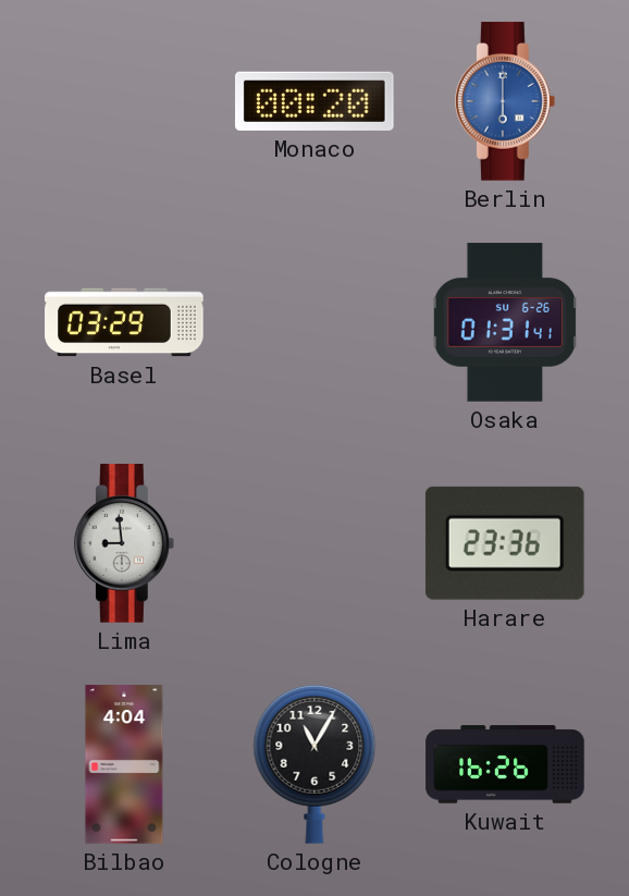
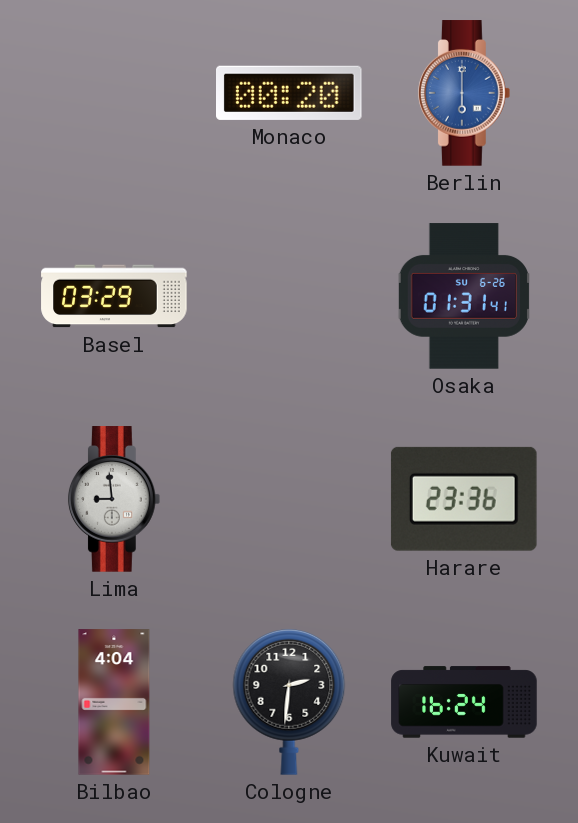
Cologne: 11:05 -> 2:31 (289, 702)
Kuwait: 16:26 -> 16:24 (464, 702)
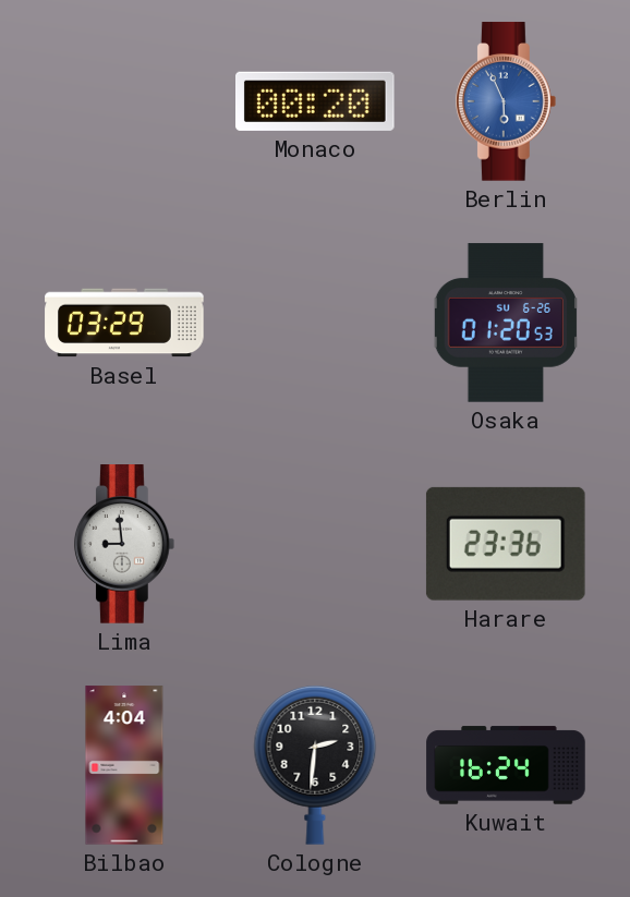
Berlin: 6:00 -> 5:56 (506, 101)
Osaka: 01:31 -> 01:20 (505, 323)
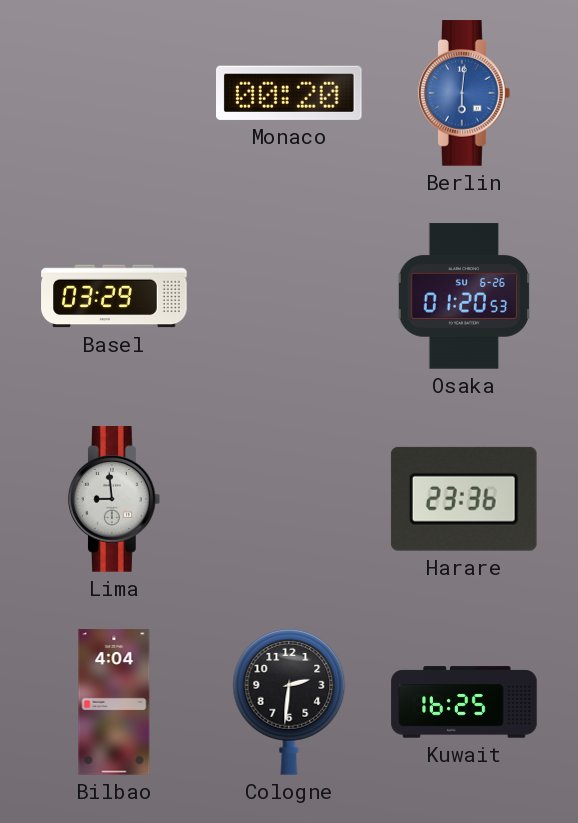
Berlin: 5:56 -> 6:01 (464, 93)
Kuwait: 16:24 -> 16:25 (464, 702)
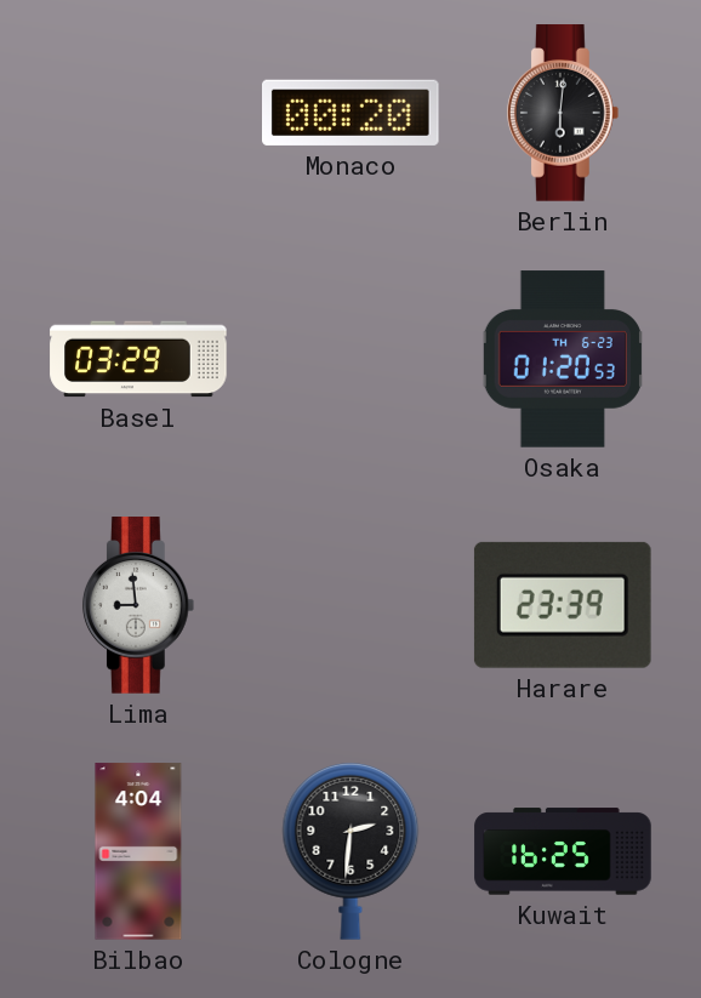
Berlin dial: blue -> black (563, 113)
Osaka date: SU 6-26 -> TH 6-23 (562, 359)
Harare: 23:36 -> 23:39 (563, 605)
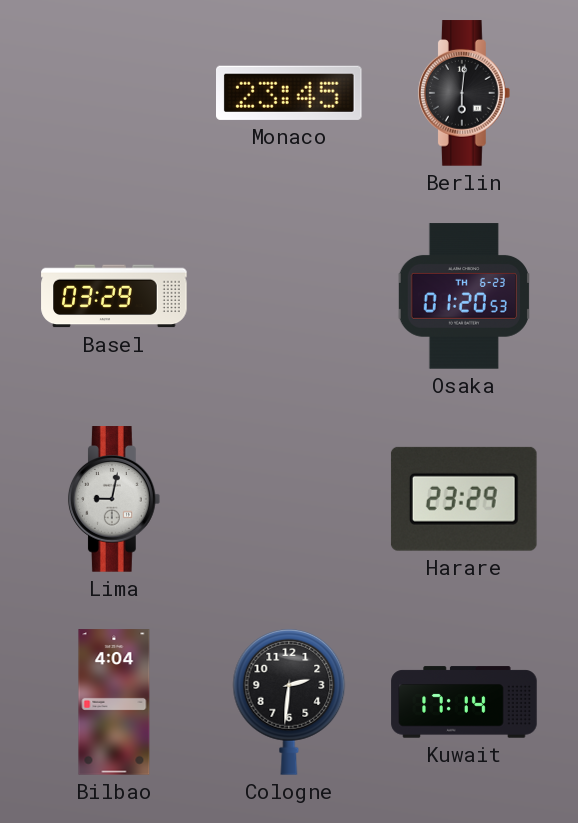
Monaco: 00:20 -> 23:45 (290, 93)
Lima: 8:59 -> 9:02 (114, 499)
Harare: 23:39 -> 23:29 (464, 499)
Kuwait: 16:25 -> 17:14 (464, 702)
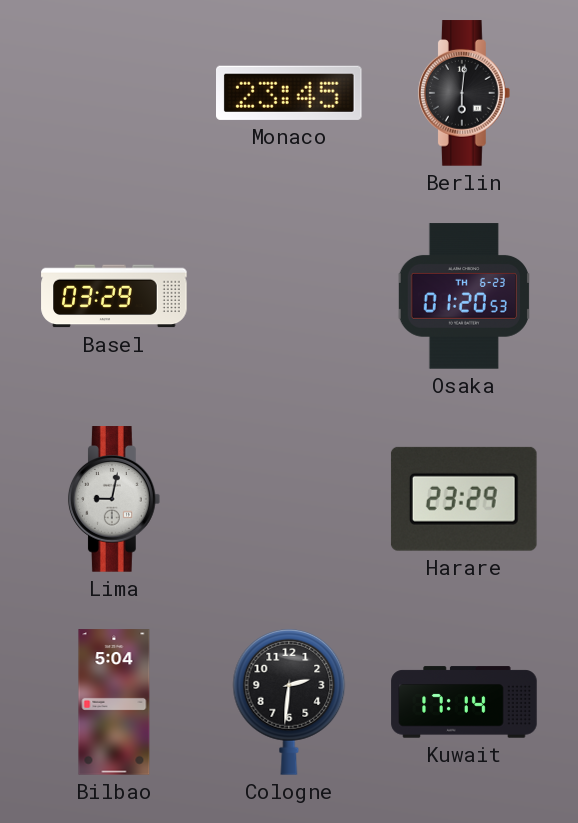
Bilbao: 4:04 -> 5:04 (114, 702)
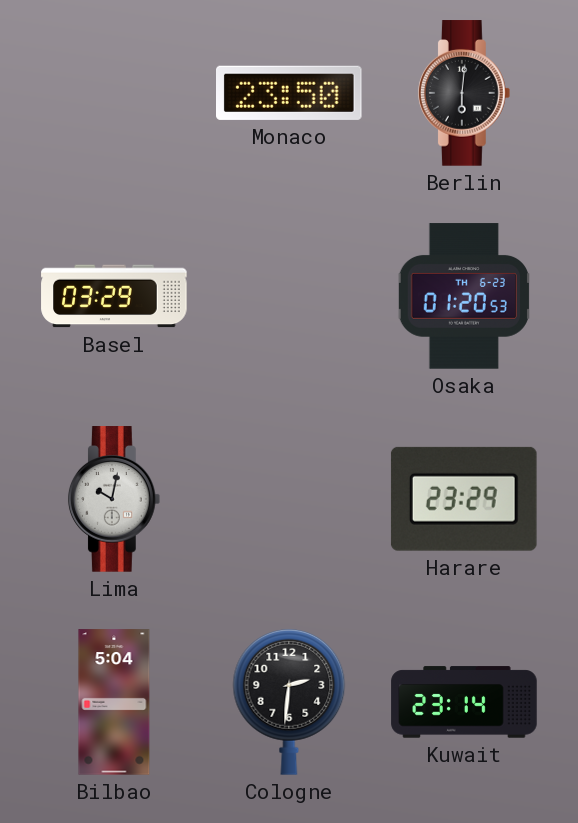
Monaco: 23:45 -> 23:50 (290, 93)
Lima: 9:02 -> 10:02 (114, 499)
Kuwait: 17:14 -> 23:14 (464, 702)
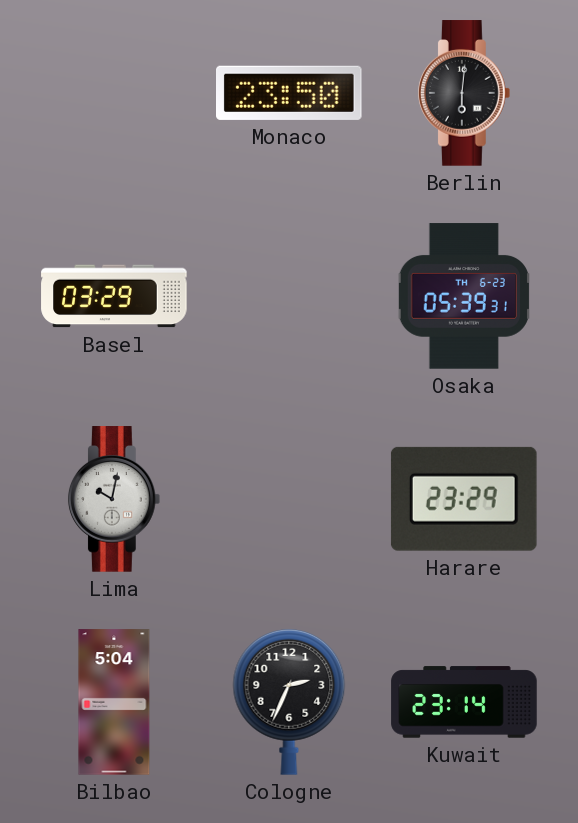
Osaka: 01:20 -> 05:39 (463, 296)
Cologne: 2:31 -> 2:34 (289, 702)
